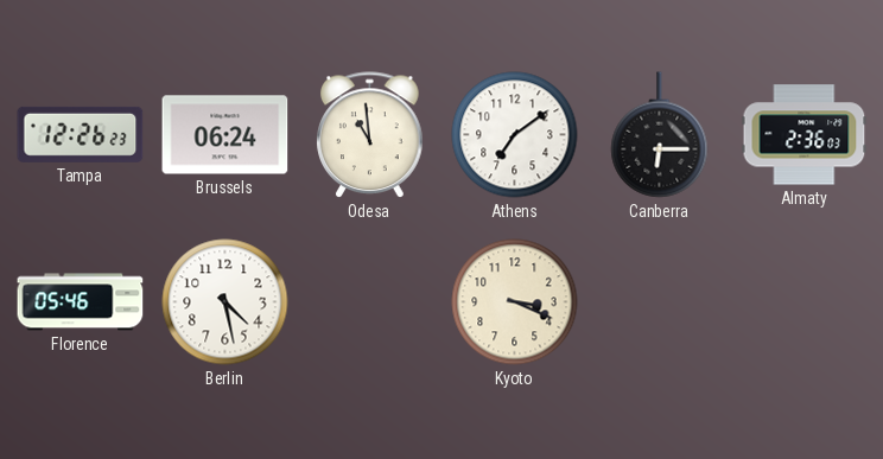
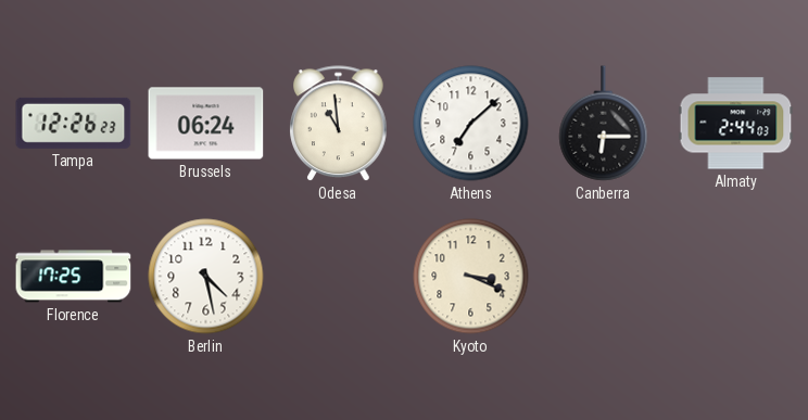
Athens: 7:09 -> 7:08 (471, 124)
Almaty: 2:36 -> 2:44 (736, 124)
Florence: 05:46 -> 17:25 (74, 277)
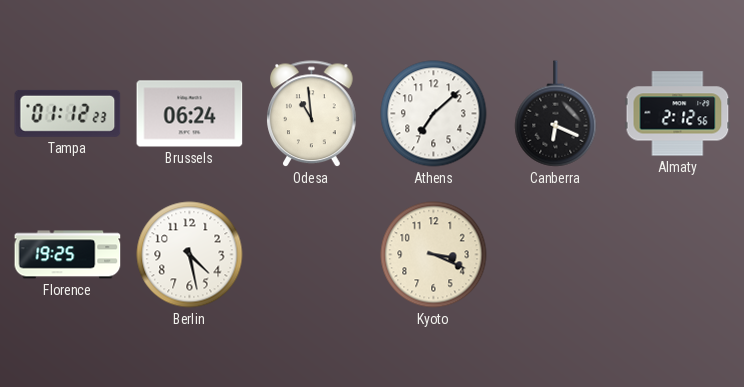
Tampa: 12:26 -> 01:12 (68, 113)
Canberra: 6:15 -> 6:19 (556, 114)
Almaty: 2:44 -> 2:12 (678, 114)
Florence: 17:25 -> 19:25 (68, 255)
